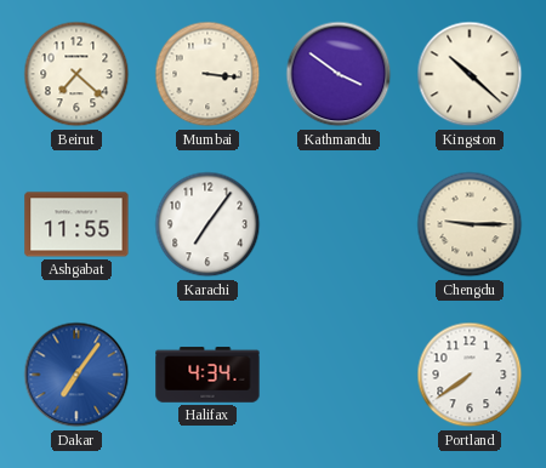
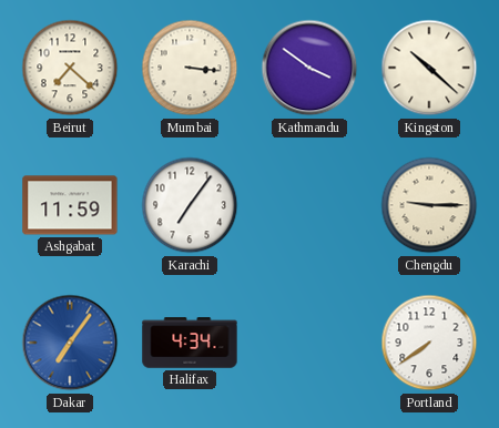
Ashgabat: 11:55 -> 11:59 (70, 205)
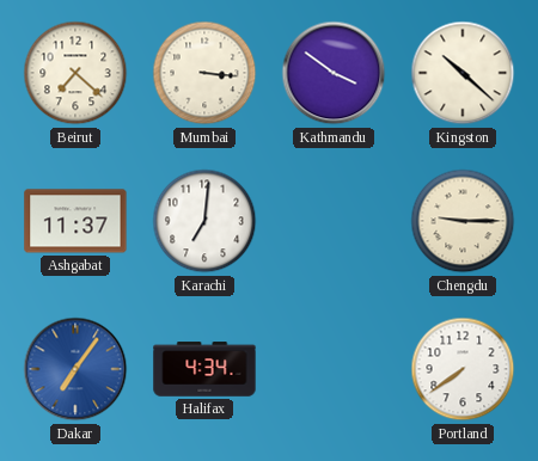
Ashgabat: 11:59 -> 11:37 (75, 221)
Karachi: 7:06 -> 7:01 (204, 221)
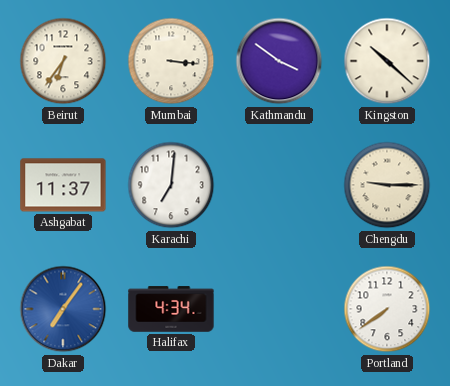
Beirut: 7:22 -> 6:36 (63, 61)
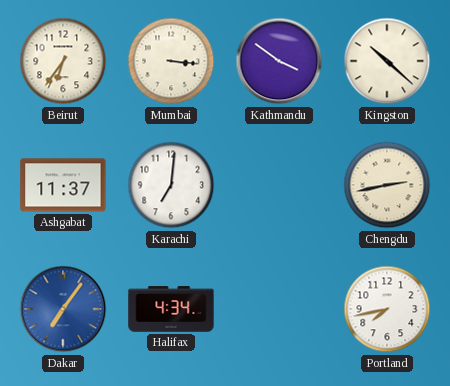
Chengdu: 9:15 -> 2:43 (387, 185)
Portland: 7:39 -> 7:43 (387, 309)
